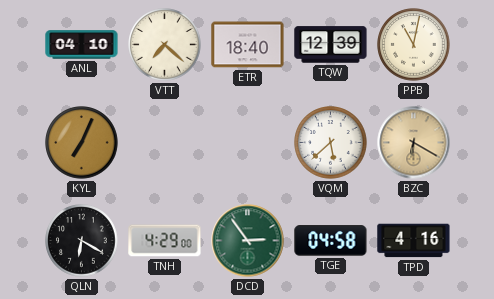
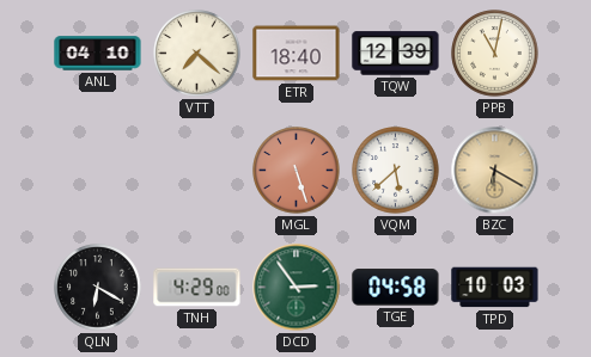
KYL: 7:04 -> none (82, 143)
MGL: none -> 5:27 (297, 171)
TPD: 4:16 -> 10:03 (495, 288)
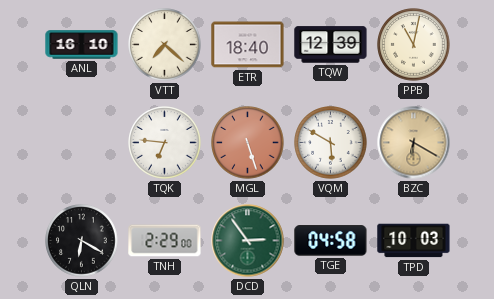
ANL: 04:10 -> 16:10 (82, 45)
TQK: none -> 6:46 (165, 143)
VQM: 5:38 -> 5:50 (331, 143)
TNH: 4:29 -> 2:29 (165, 241)
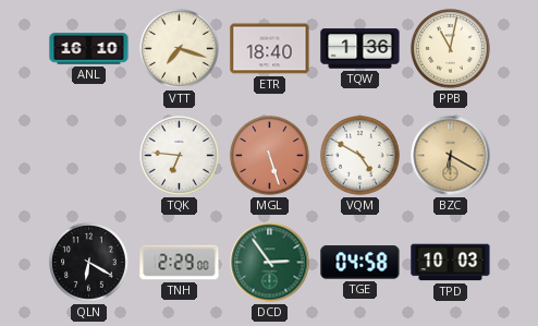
VTT: 7:22 -> 7:18 (180, 49)
TQW: 12:39 -> 1:36 (360, 49)
VQM: 5:50 -> 4:50 (360, 156)
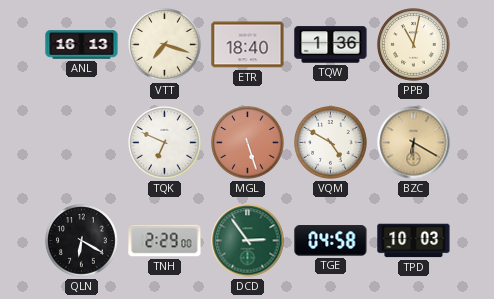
ANL: 16:10 -> 16:13 (82, 45)
TQK: 6:46 -> 6:49 (165, 143)
